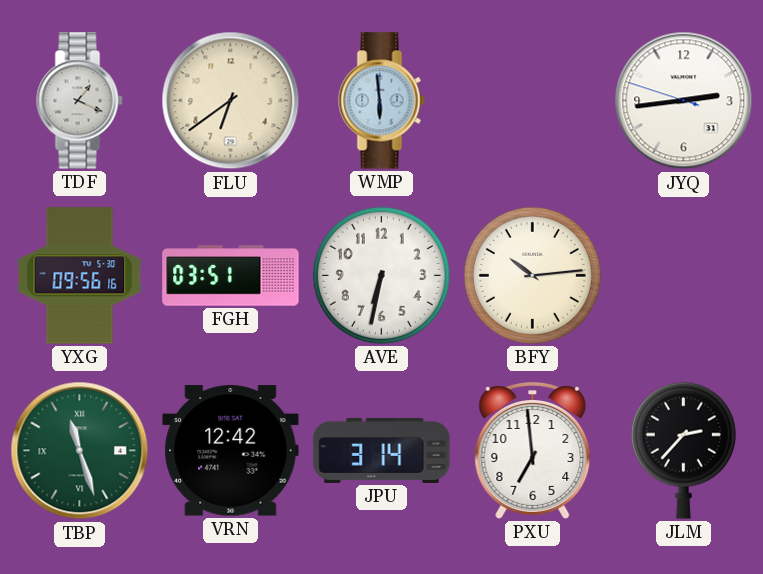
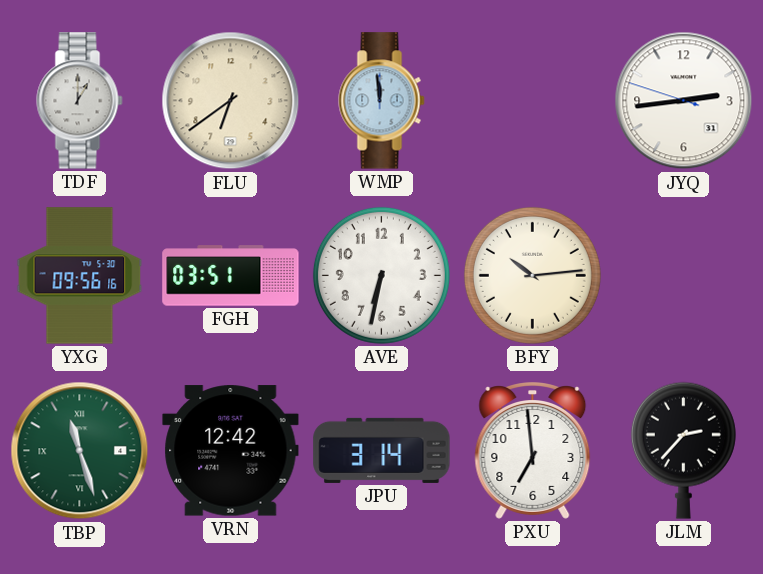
TDF: 1:19 -> 1:00 (80, 101)
WMP: 5:59 -> 11:59 (382, 101)
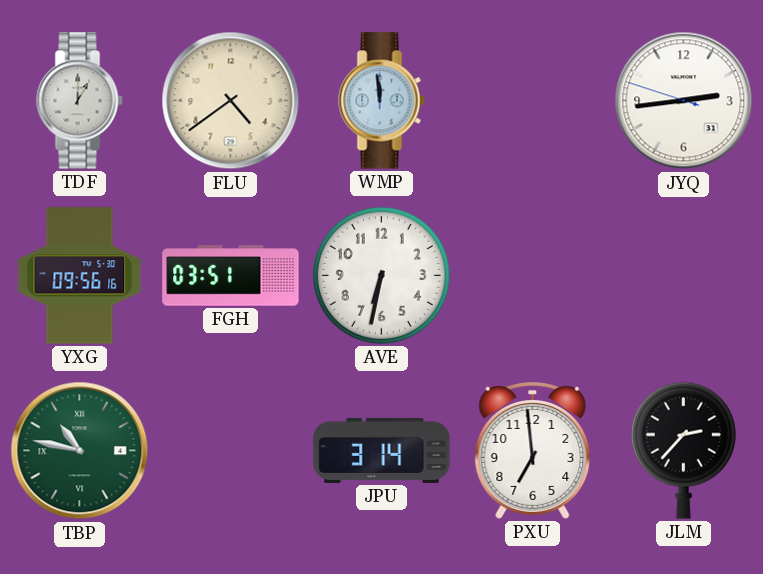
FLU: 6:39 -> 4:39 (231, 101)
BFY: 10:14 -> none (532, 275)
TBP: 11:27 -> 10:47 (80, 451)
VRN: 12:42 -> none (231, 451)
